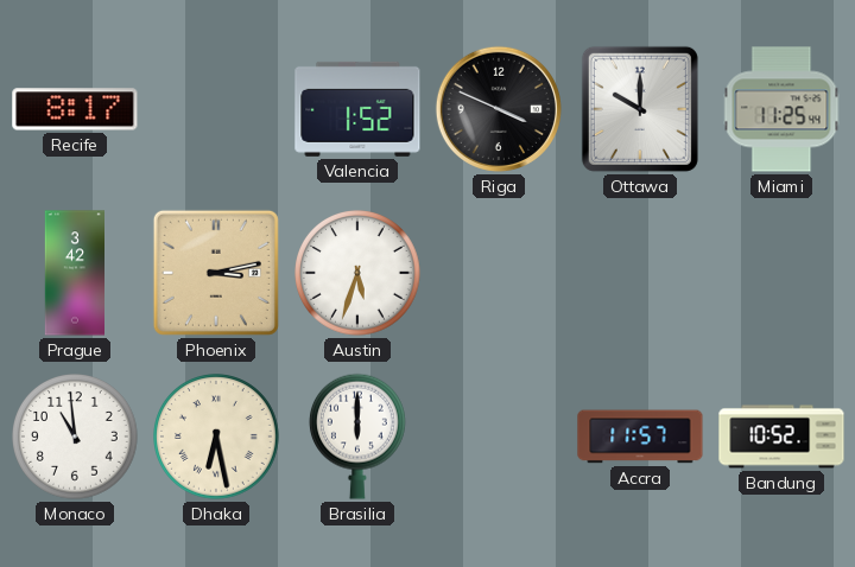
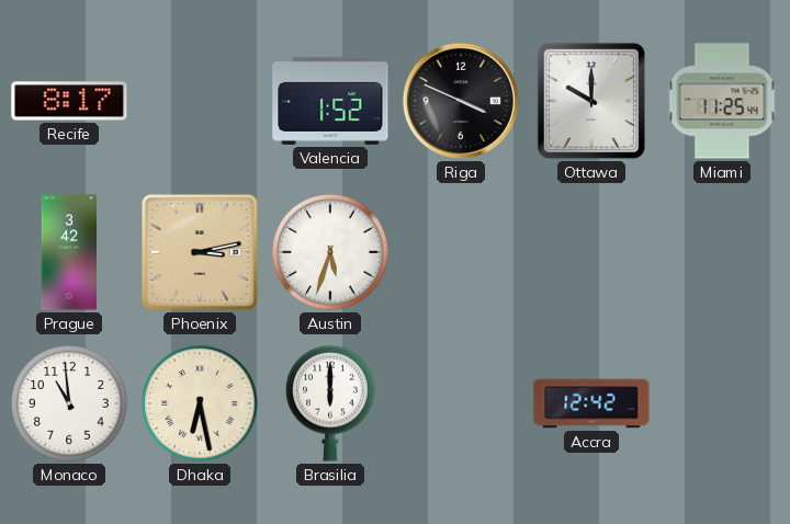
Accra: 11:57 -> 12:42 (591, 403)
Bandung: 10:52 -> none (781, 437)
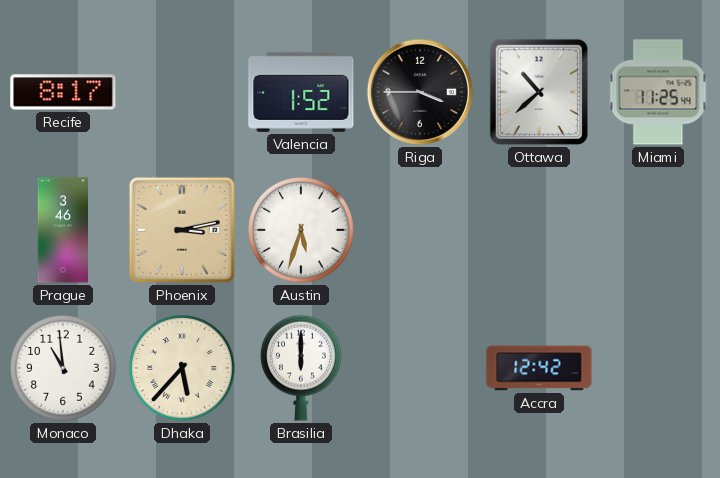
Riga: 3:49 -> 3:45 (420, 92)
Ottawa: 10:00 -> 10:38 (539, 92)
Prague: 3:42 -> 3:46 (62, 230)
Dhaka: 6:28 -> 5:37 (183, 369)
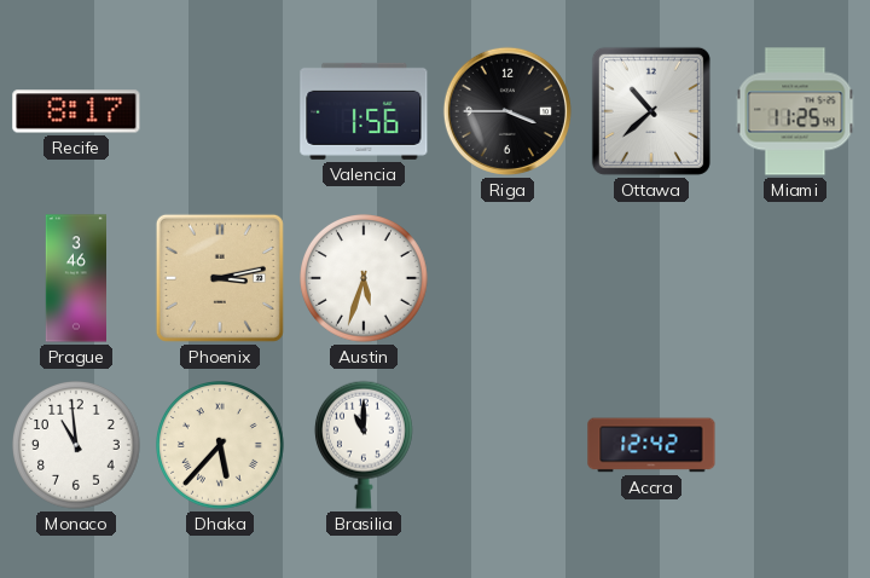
Valencia: 1:52 -> 1:56 (364, 111)
Brasilia: 6:00 -> 11:00 (364, 445)
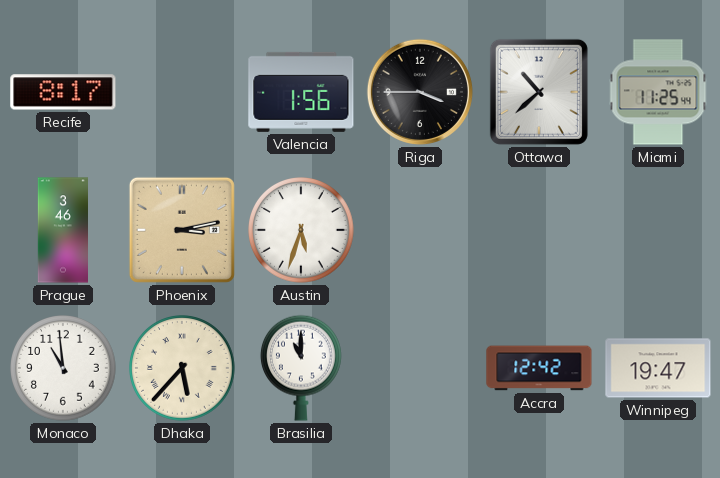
Winnipeg: none -> 19:47 (658, 368)
